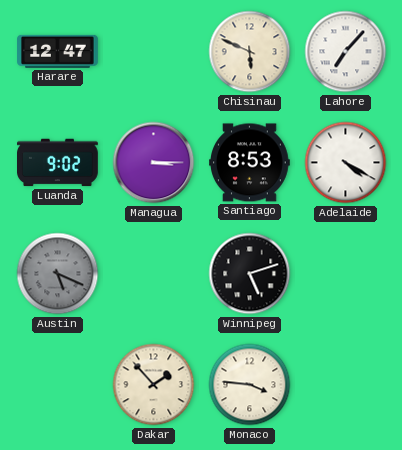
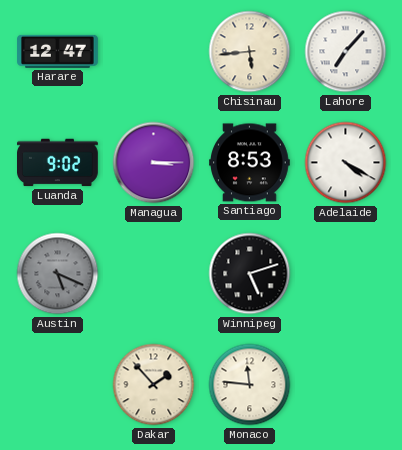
Chisinau: 5:49 -> 5:44 (250, 52)
Monaco: 3:46 -> 11:46 (250, 385)
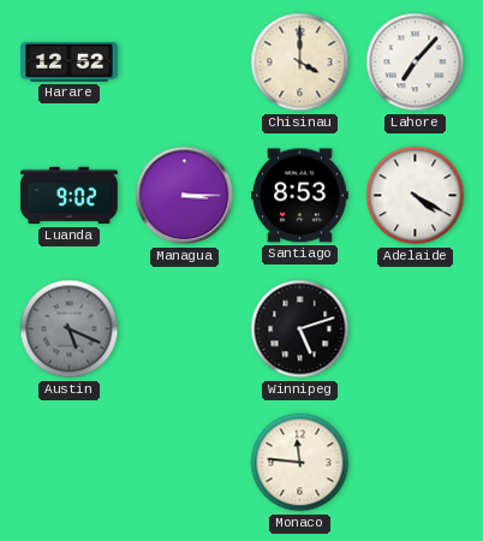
Harare: 12:47 -> 12:52 (70, 61)
Chisinau: 5:44 -> 4:00 (300, 63)
Dakar: 1:53 -> none (154, 385)
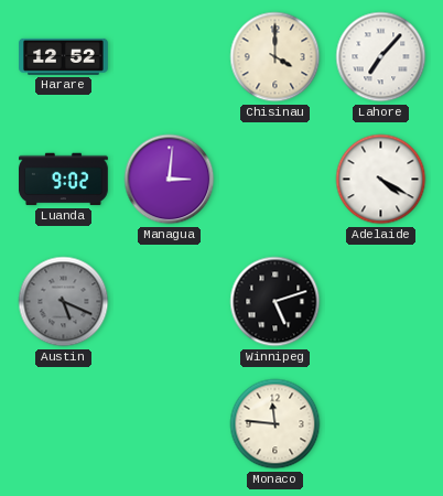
Managua: 3:15 -> 3:01 (170, 180)
Santiago: 8:53 -> none (300, 196)
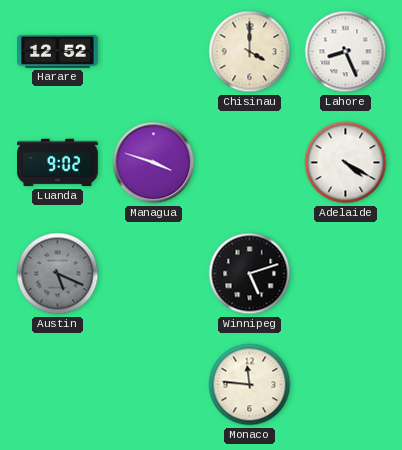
Lahore: 7:07 -> 8:26 (346, 52)
Managua: 3:01 -> 3:48 (154, 163)
